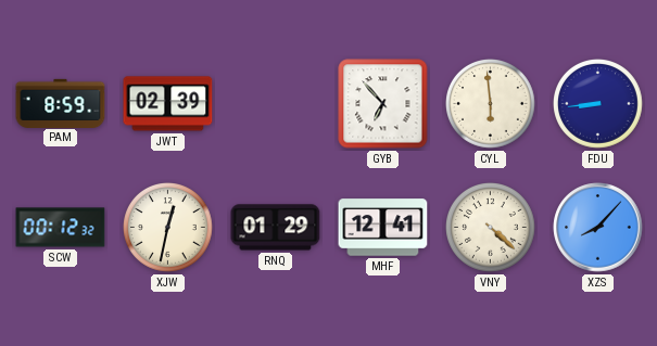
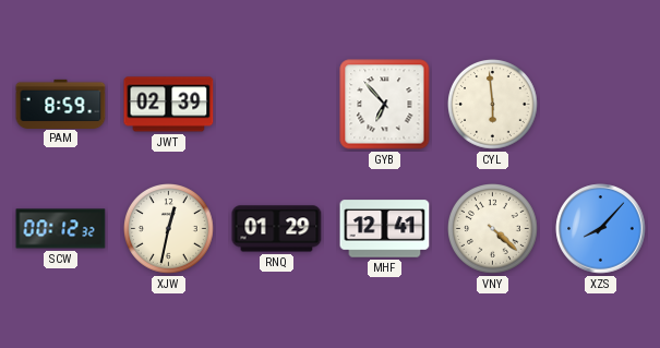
FDU: 8:44 -> none (598, 104)
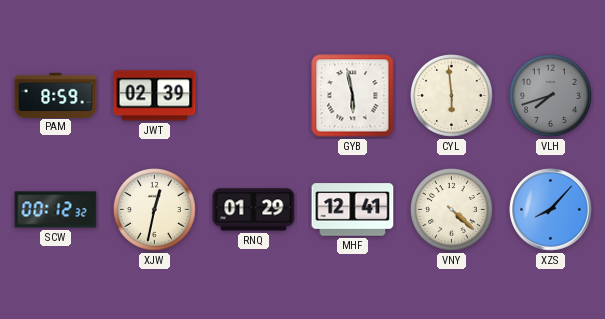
GYB: 6:53 -> 5:58 (353, 96)
VLH: none -> 7:42 (551, 96)
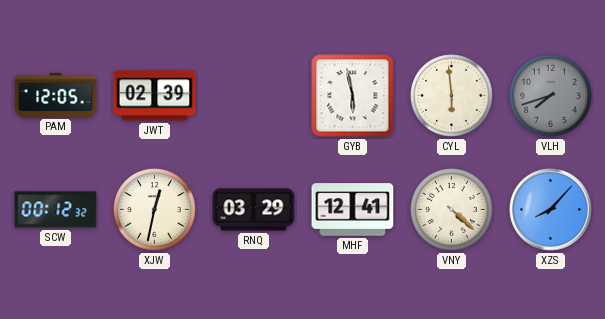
PAM: 8:59 -> 12:05 (56, 95)
RNQ: 01:29 -> 03:29 (254, 210)
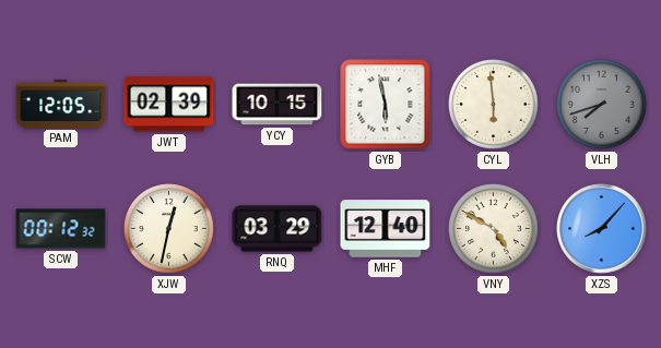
YCY: none -> 10:15 (278, 105)
MHF: 12:41 -> 12:40 (386, 229)
VNY: 4:22 -> 4:50 (494, 229)
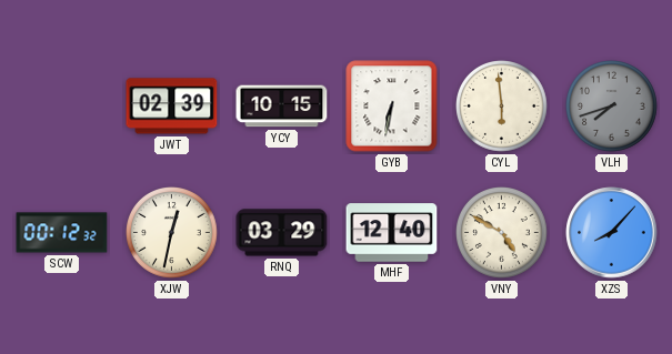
PAM: 12:05 -> none (61, 104)
GYB: 5:58 -> 6:32 (392, 107)
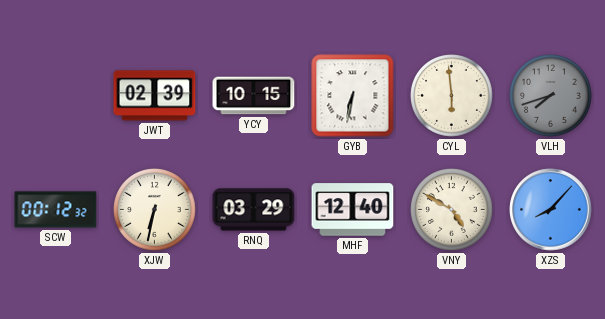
XJW: 12:32 -> 6:32 (155, 210)
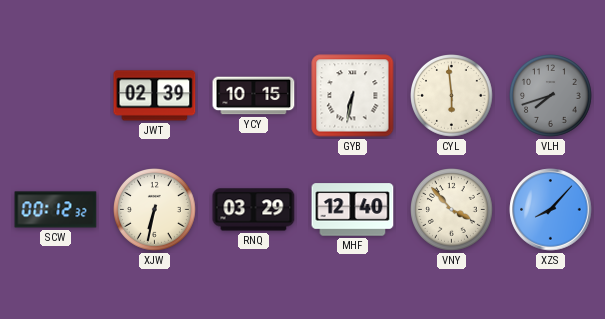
VNY: 4:50 -> 3:53 (452, 210)
